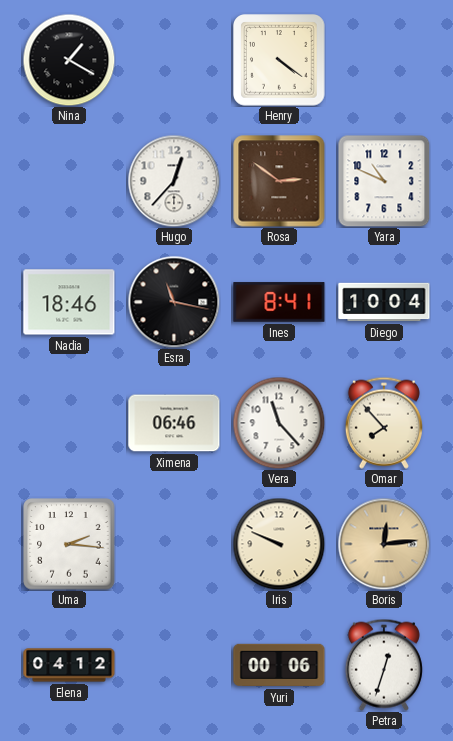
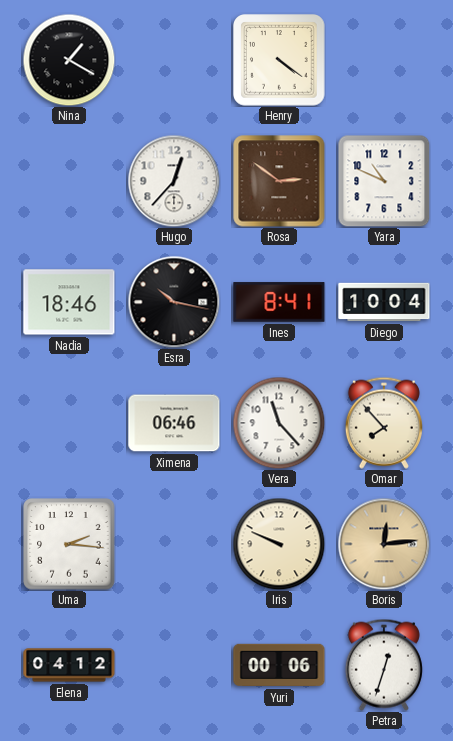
Esra: 11:17 -> 10:17 (174, 302)
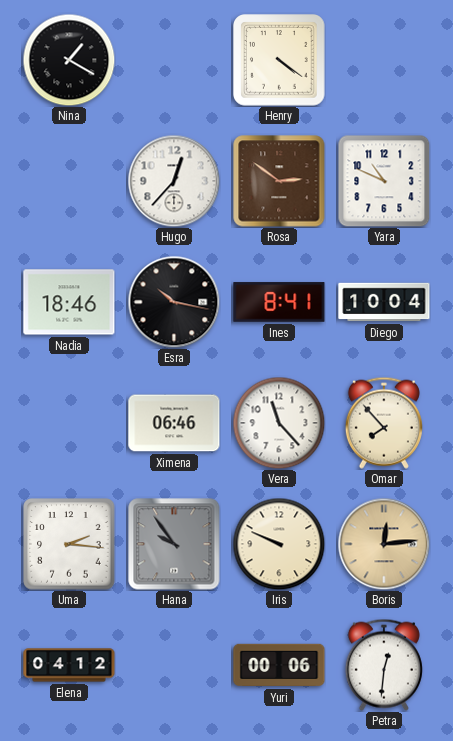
Hana: none -> 9:54 (174, 544)
Petra: 12:33 -> 12:31 (384, 665)
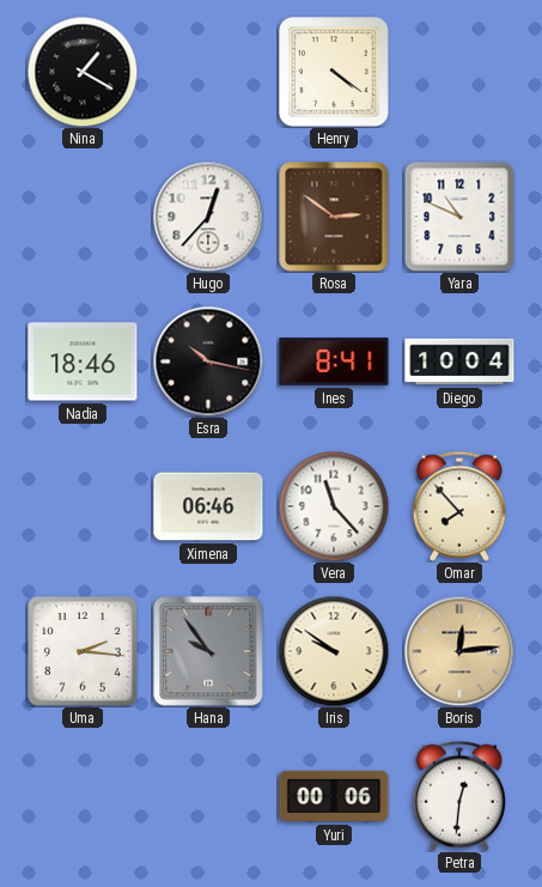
Iris: 9:49 -> 9:51 (334, 651)
Elena: 04:12 -> none (69, 665)
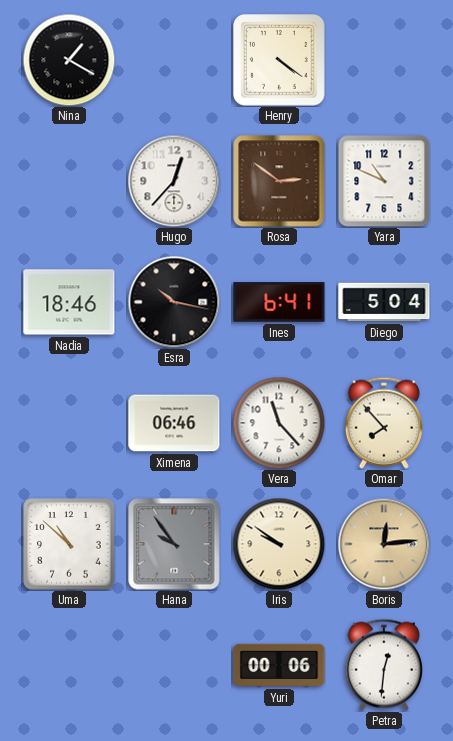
Ines: 8:41 -> 6:41 (279, 302)
Diego: 10:04 -> 5:04 (384, 302)
Uma: 2:16 -> 10:52 (69, 544)
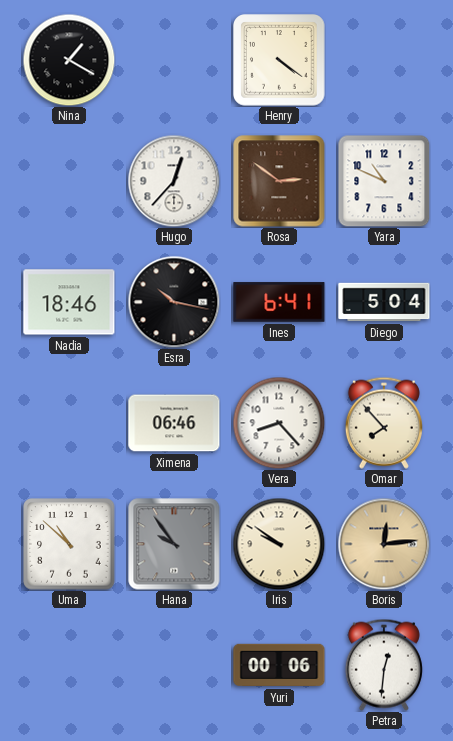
Vera: 11:23 -> 8:23 (279, 423)
